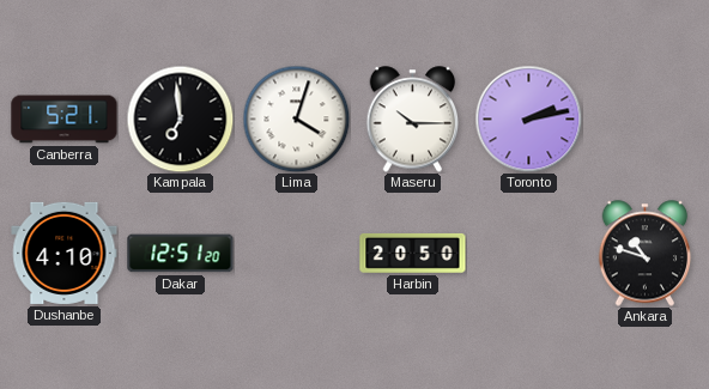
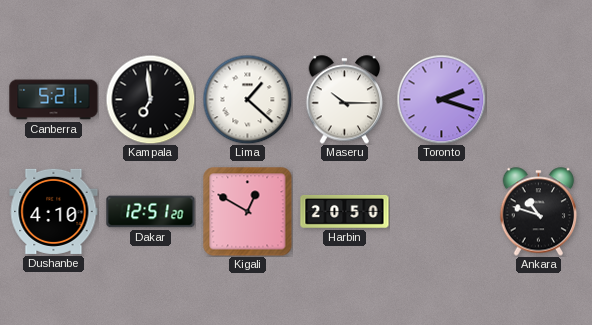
Lima: 4:03 -> 1:22 (247, 99)
Toronto: 2:13 -> 2:18 (441, 99)
Kigali: none -> 12:50 (248, 212)
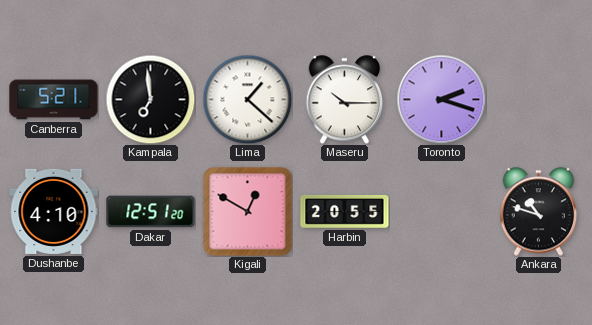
Harbin: 20:50 -> 20:55 (345, 211)
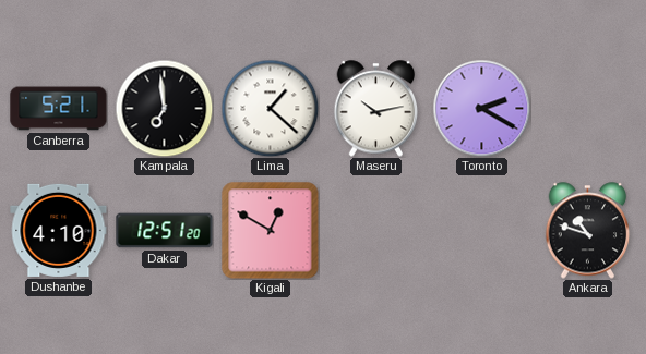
Maseru: 10:15 -> 10:13 (376, 109)
Toronto: 2:18 -> 2:20 (481, 108)
Harbin: 20:55 -> none (345, 211)
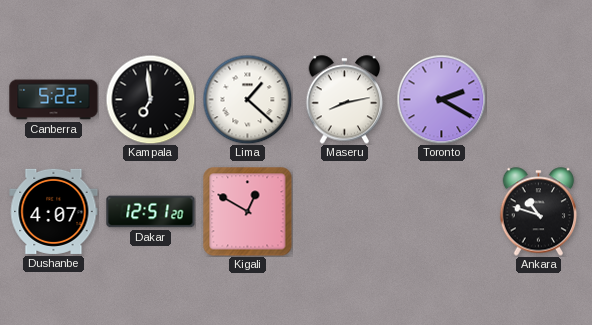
Canberra: 5:21 -> 5:22 (54, 100)
Maseru: 10:13 -> 8:13 (345, 100)
Dushanbe: 4:10 -> 4:07 (54, 211)
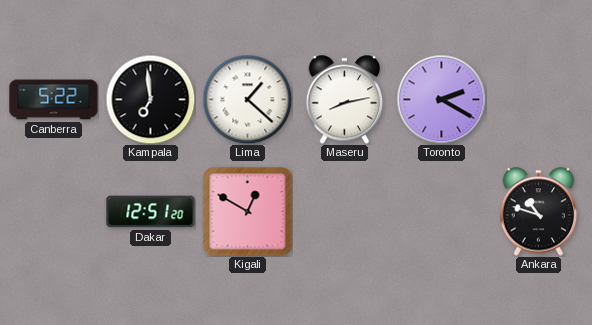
Dushanbe: 4:07 -> none (54, 211)
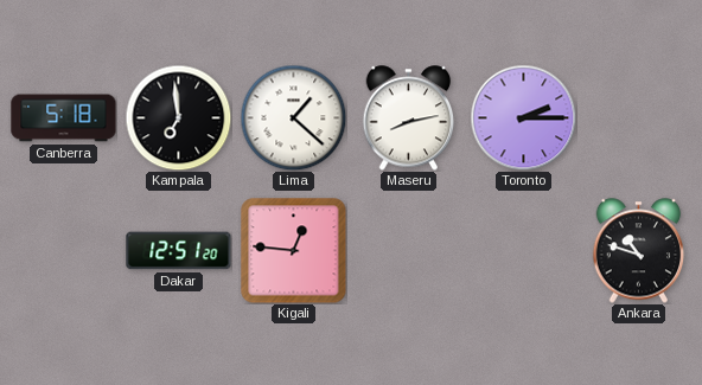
Canberra: 5:22 -> 5:18 (64, 118)
Toronto: 2:20 -> 2:15 (523, 117)
Kigali: 12:50 -> 12:46 (294, 251)
